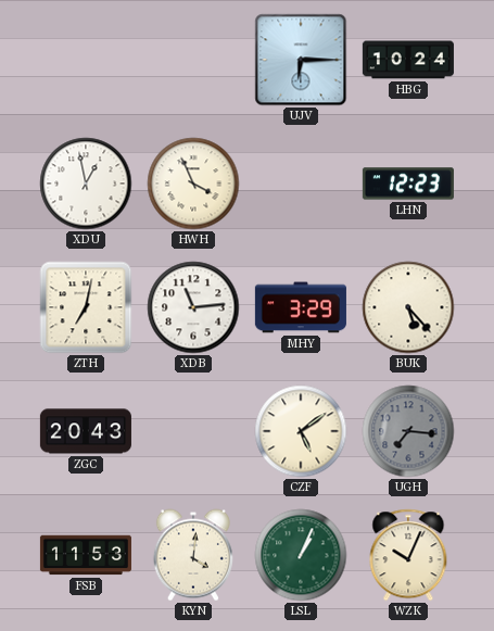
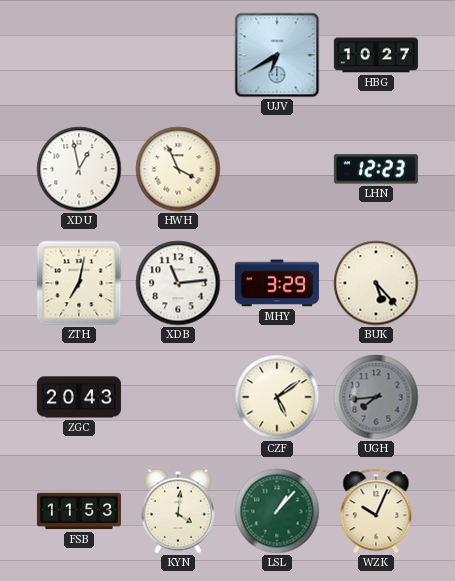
UJV: 6:15 -> 6:40 (277, 55)
HBG: 10:24 -> 10:27 (376, 55)
UGH: 7:16 -> 7:44 (376, 397)
LSL: 1:04 -> 1:07 (277, 511)
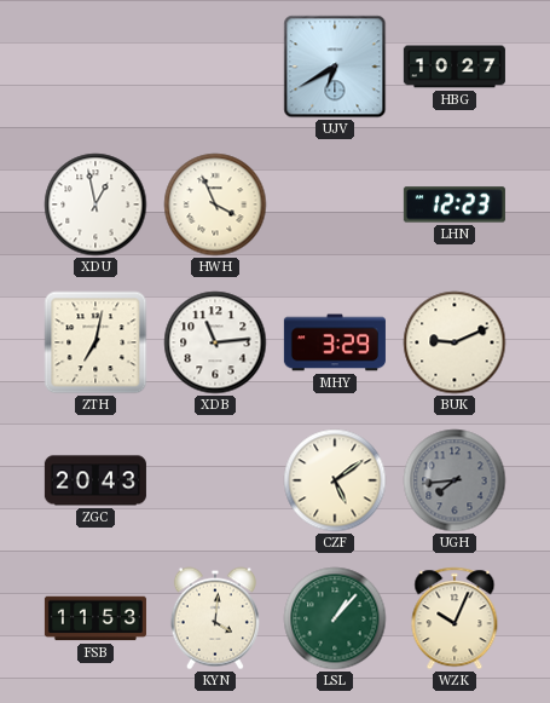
BUK: 5:23 -> 9:11 (455, 342)
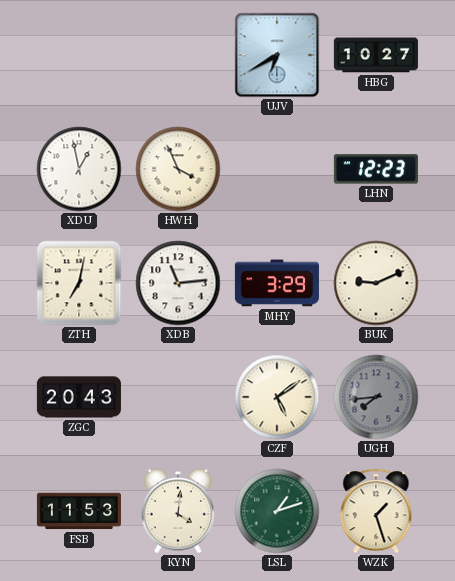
LSL: 1:07 -> 1:12 (277, 511)
WZK: 10:04 -> 1:27 (376, 511)
